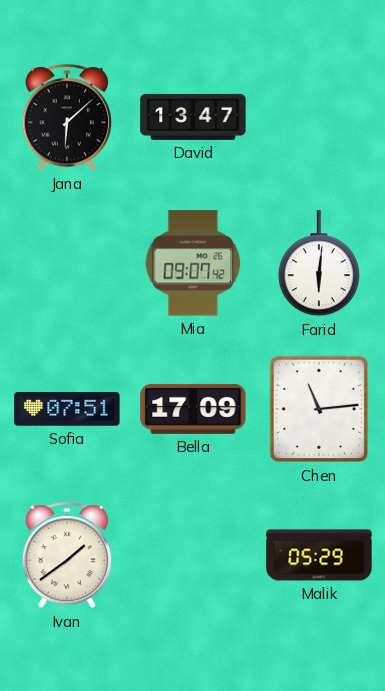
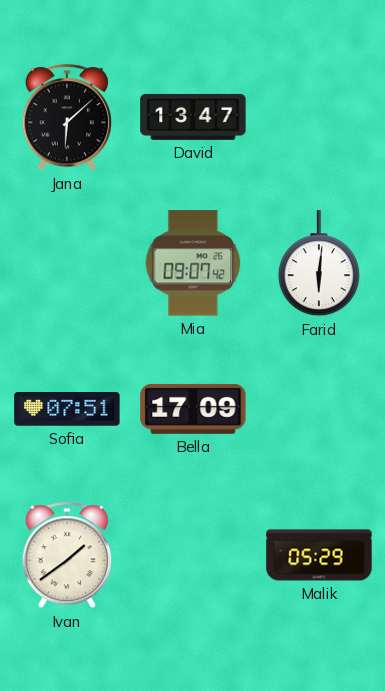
Chen: 11:14 -> none (319, 409)
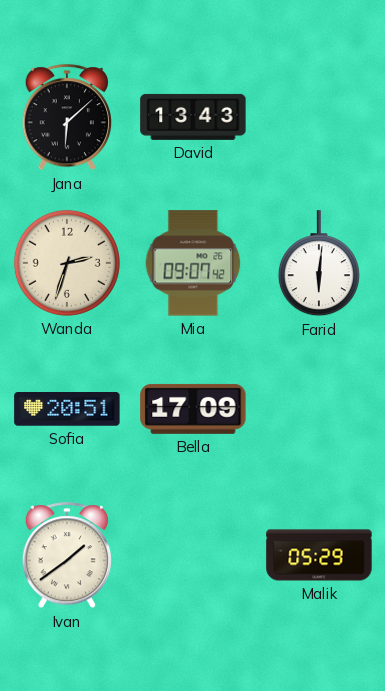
David: 13:47 -> 13:43 (193, 117)
Wanda: none -> 2:33 (67, 263)
Sofia: 07:51 -> 20:51 (67, 409)
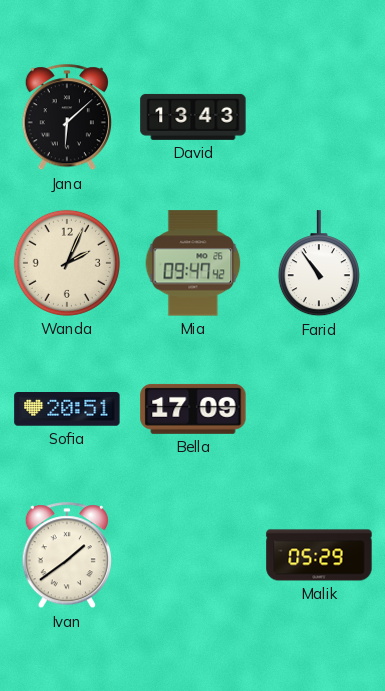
Wanda: 2:33 -> 2:04 (67, 263)
Mia: 09:07 -> 09:47 (193, 263)
Farid: 6:01 -> 10:54 (319, 264)
